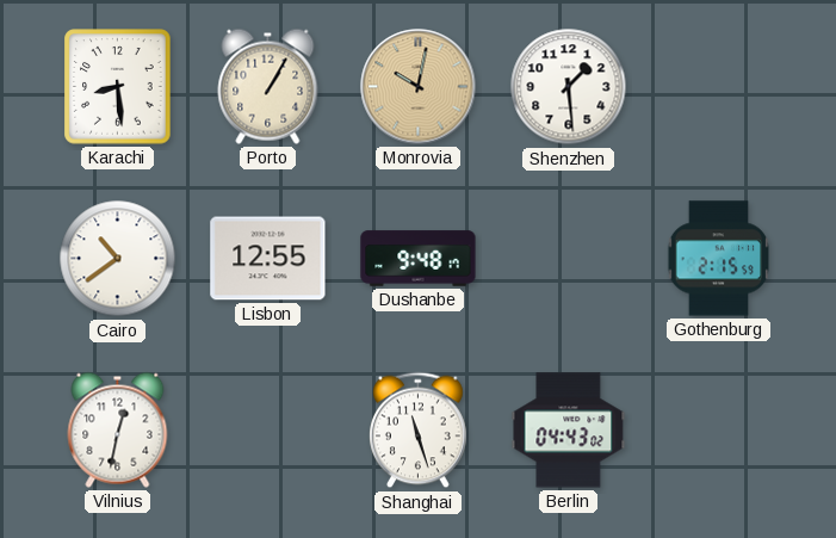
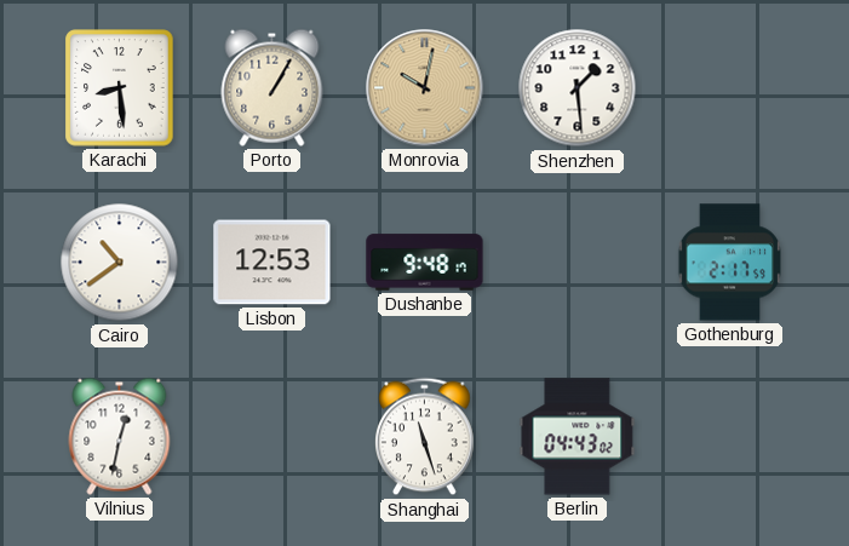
Lisbon: 12:55 -> 12:53 (273, 263)
Gothenburg: 2:15 -> 2:17 (729, 263)
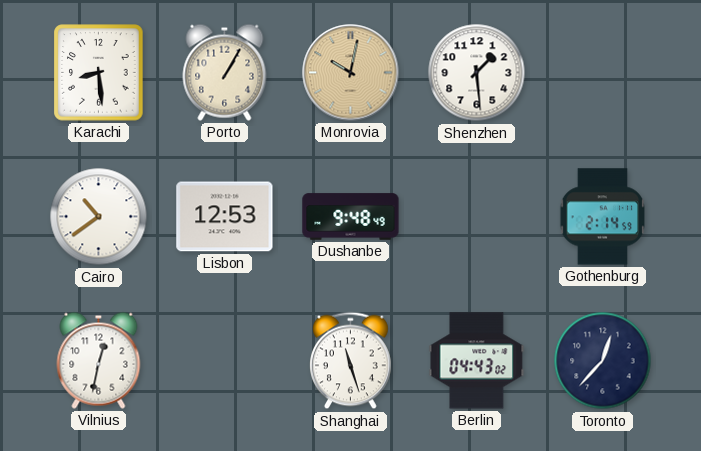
Dushanbe: 9:48:17 -> 9:48:49 (351, 217)
Gothenburg: 2:17 -> 2:14 (602, 217)
Toronto: none -> 12:37 (603, 361)
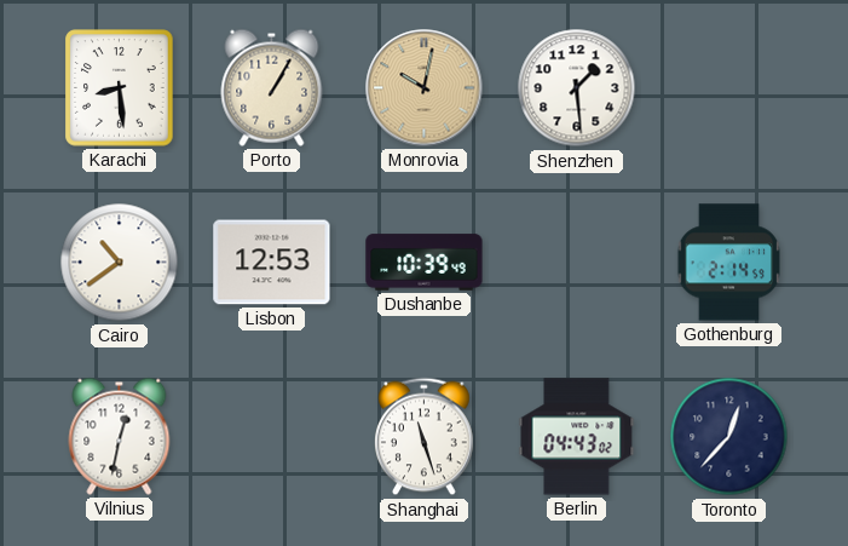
Dushanbe: 9:48 -> 10:39 (425, 263)
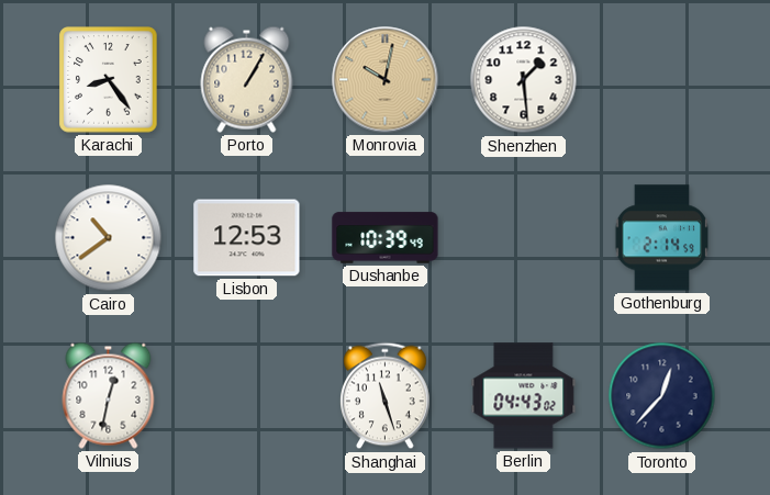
Karachi: 8:29 -> 8:24 (109, 80)
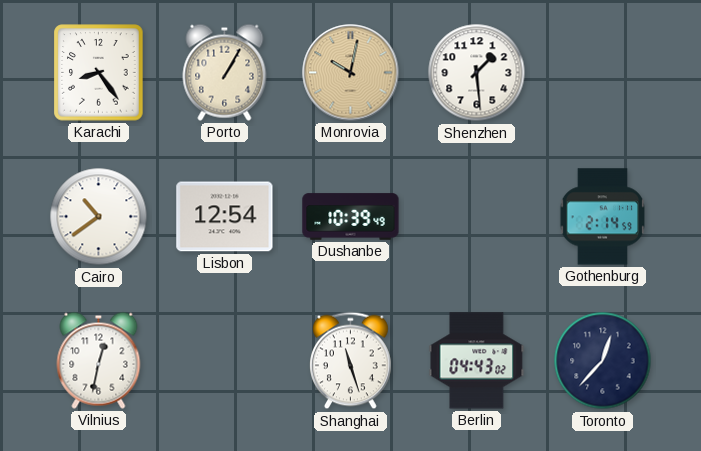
Lisbon: 12:53 -> 12:54 (225, 217)
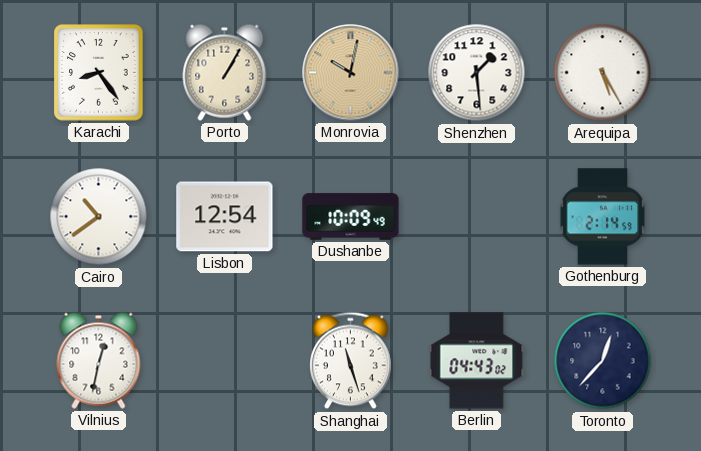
Arequipa: none -> 5:25 (603, 73)
Dushanbe: 10:39 -> 10:09 (351, 217)
